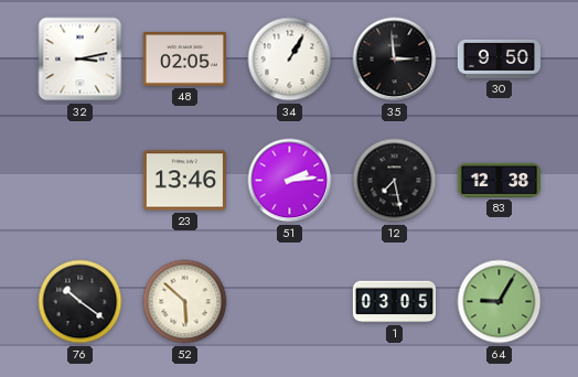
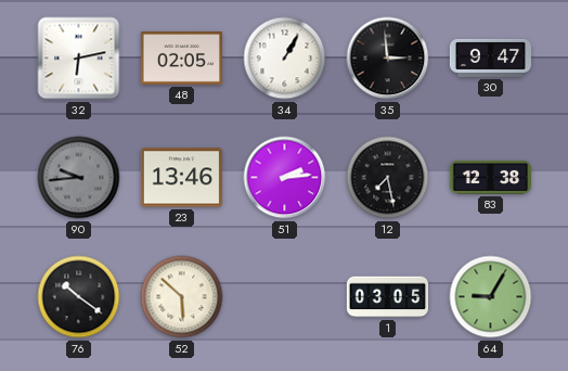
32: 3:13 -> 6:13 (79, 59)
30: 9:50 -> 9:47 (490, 57)
90: none -> 9:44 (79, 178)
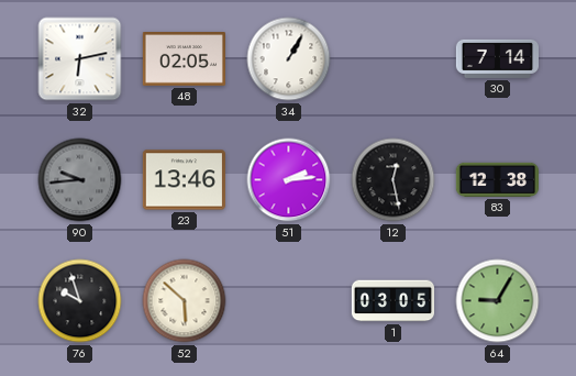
35: 2:59 -> none (388, 59)
30: 9:47 -> 7:14 (497, 58)
12: 7:28 -> 12:28 (394, 180)
76: 10:21 -> 9:57 (80, 301)
